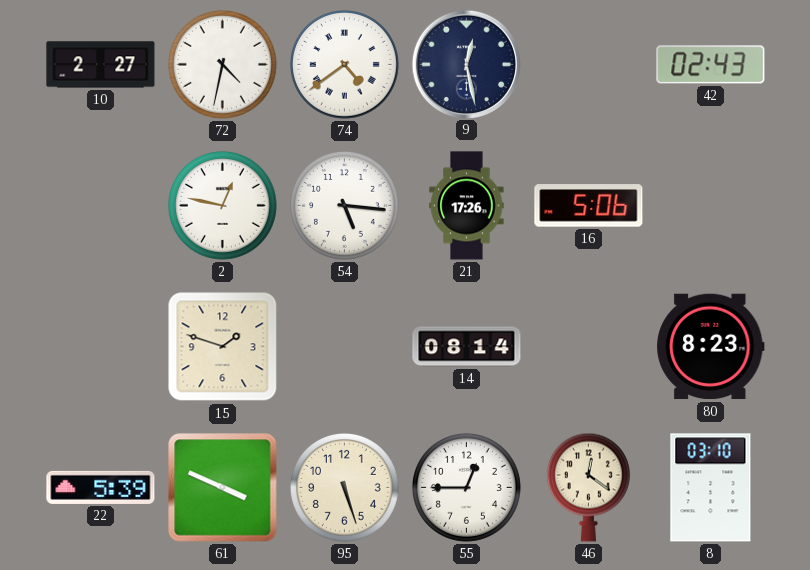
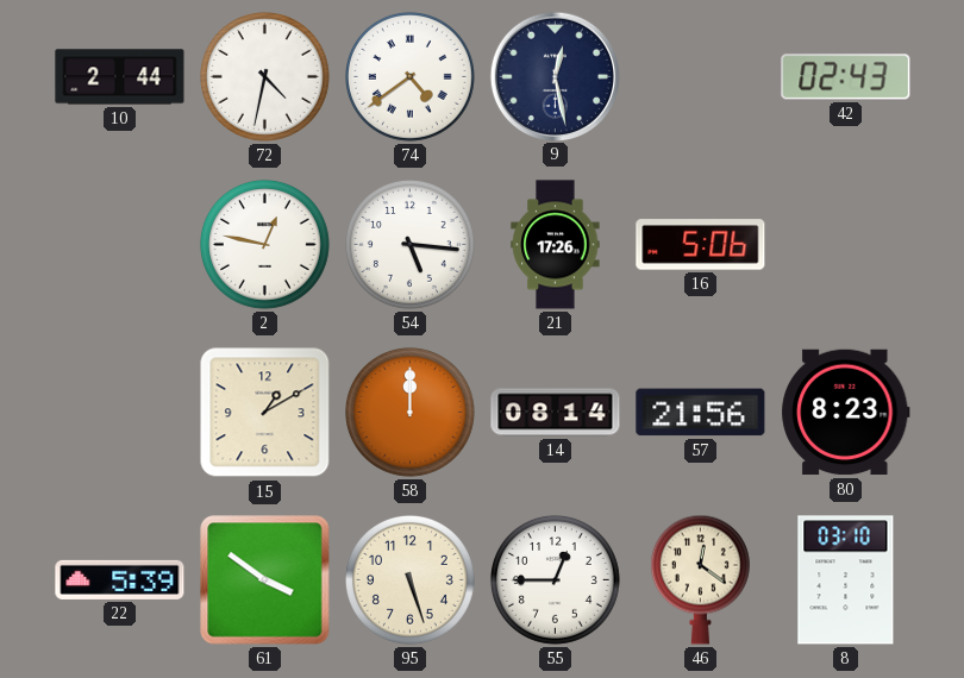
10: 2:27 -> 2:44 (120, 77)
15: 1:48 -> 1:10 (265, 413)
58: none -> 12:00 (409, 412)
57: none -> 21:56 (701, 413)
61: 3:49 -> 3:51 (265, 580)
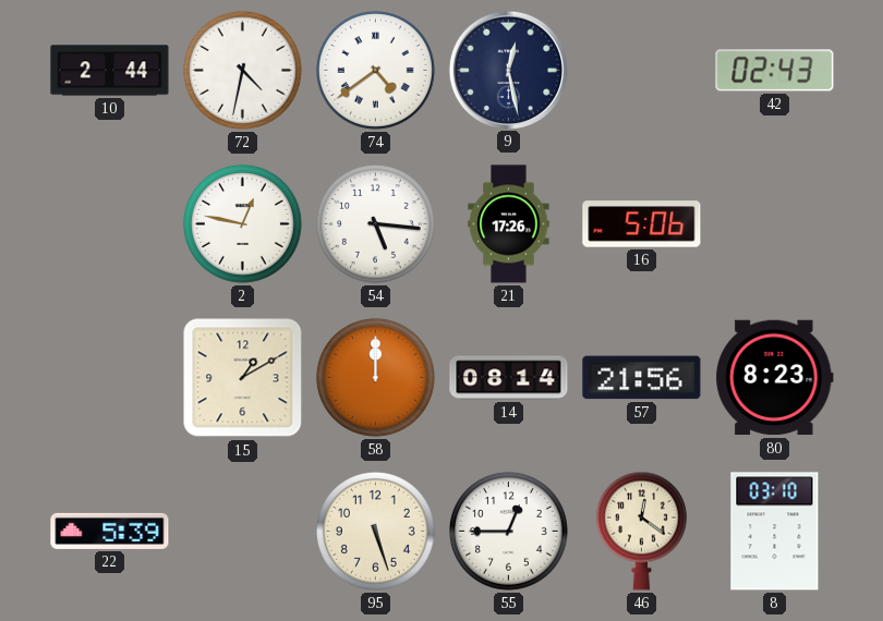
61: 3:51 -> none (265, 580)
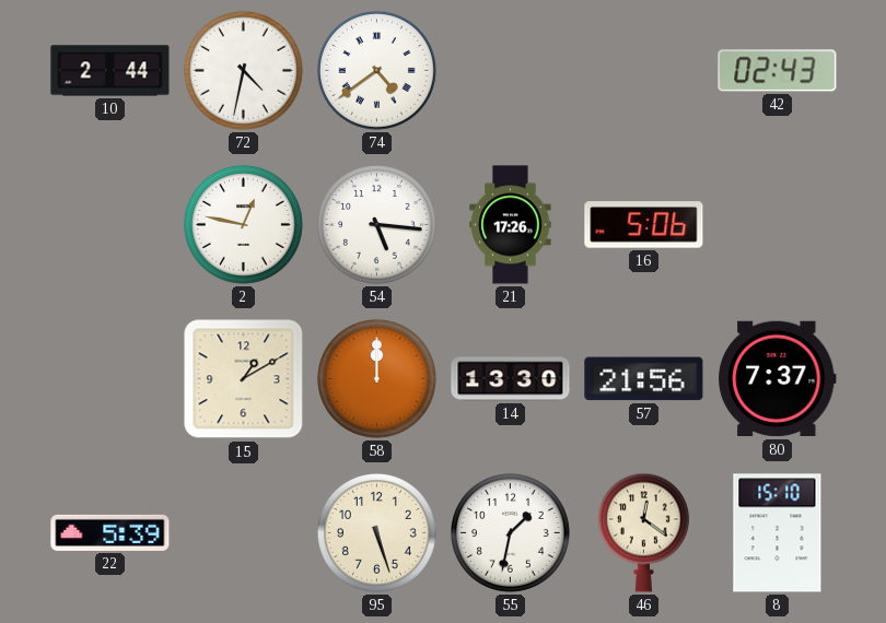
9: 12:28 -> none (508, 70)
14: 08:14 -> 13:30 (511, 379)
80: 8:23 -> 7:37 (778, 379)
55: 12:45 -> 1:32 (510, 532)
8: 03:10 -> 15:10 (778, 533)
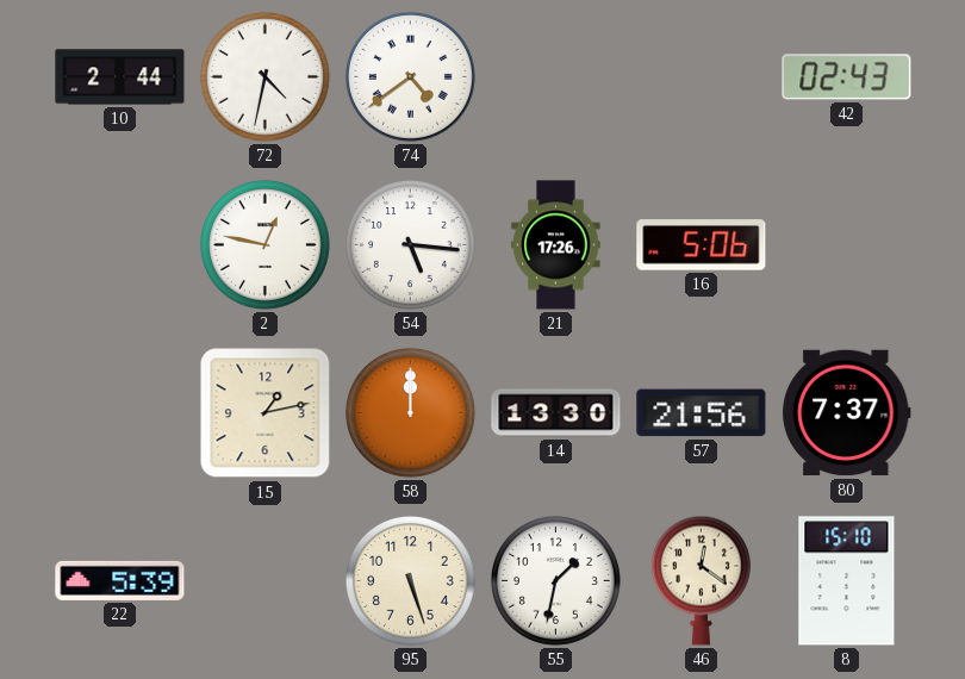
15: 1:10 -> 1:13 (266, 413)
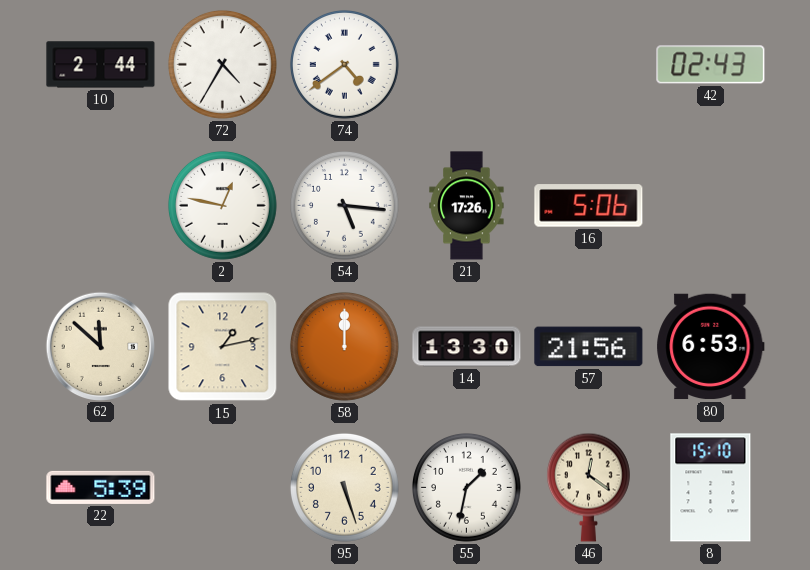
72: 4:32 -> 4:35 (222, 64)
62: none -> 11:52 (100, 346)
80: 7:37 -> 6:53 (711, 347)
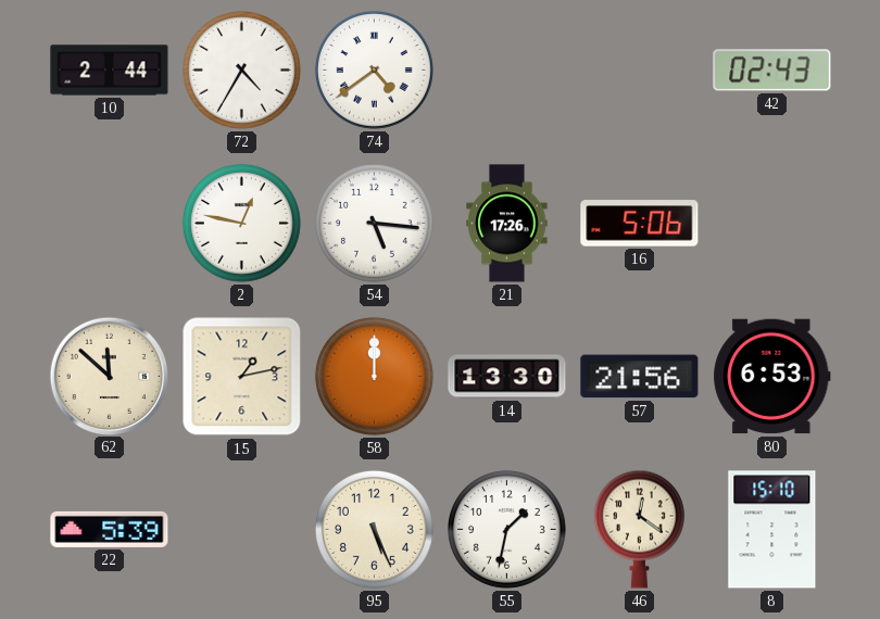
95: 5:27 -> 5:26 (374, 529)
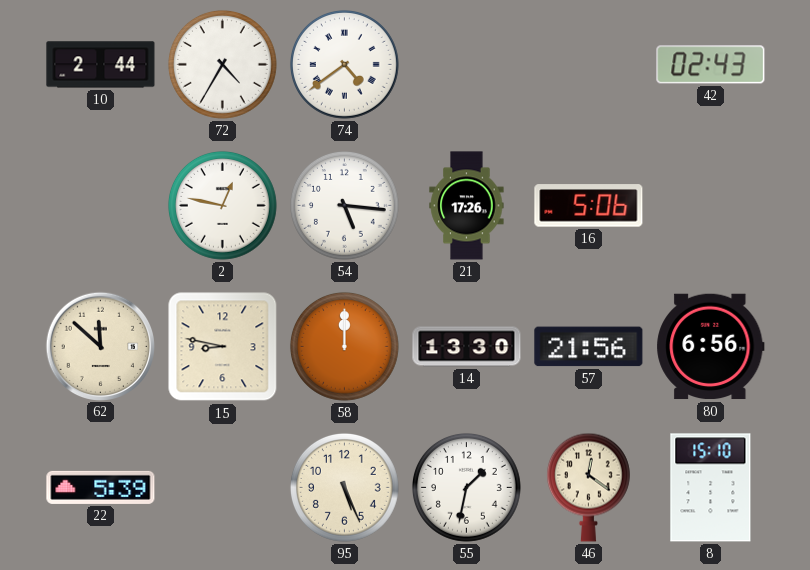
15: 1:13 -> 8:47 (223, 347)
80: 6:53 -> 6:56 (711, 347)
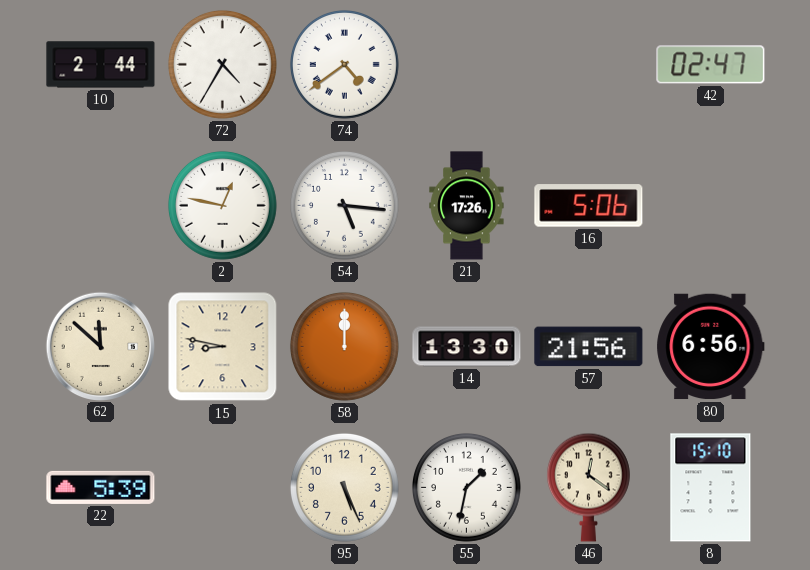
42: 02:43 -> 02:47 (711, 65)
